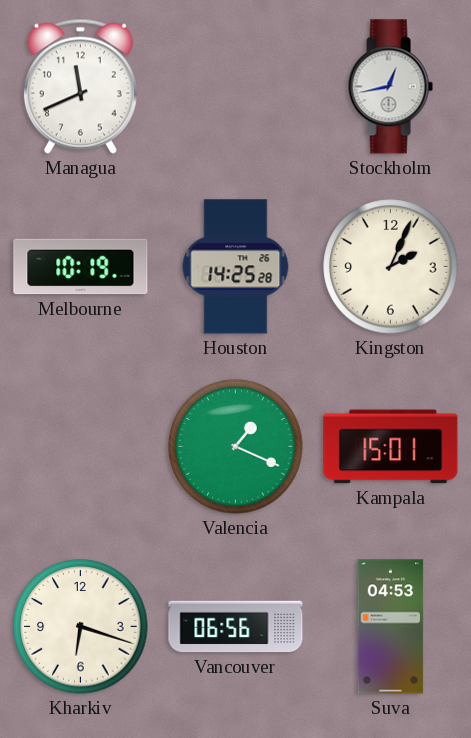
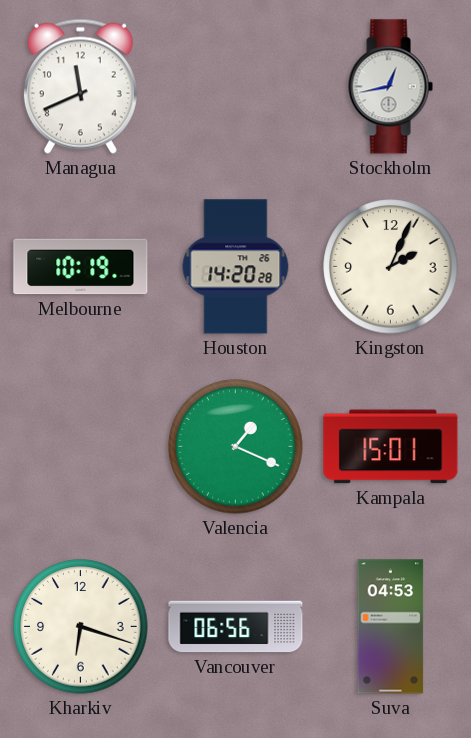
Houston: 14:25 -> 14:20 (236, 267)
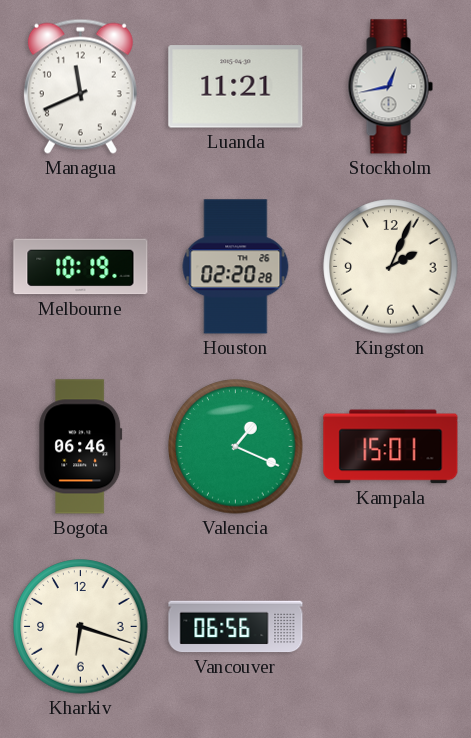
Luanda: none -> 11:21 (236, 87)
Houston: 14:20 -> 02:20 (236, 267)
Bogota: none -> 06:46 (81, 447)
Suva: 04:53 -> none (391, 627)
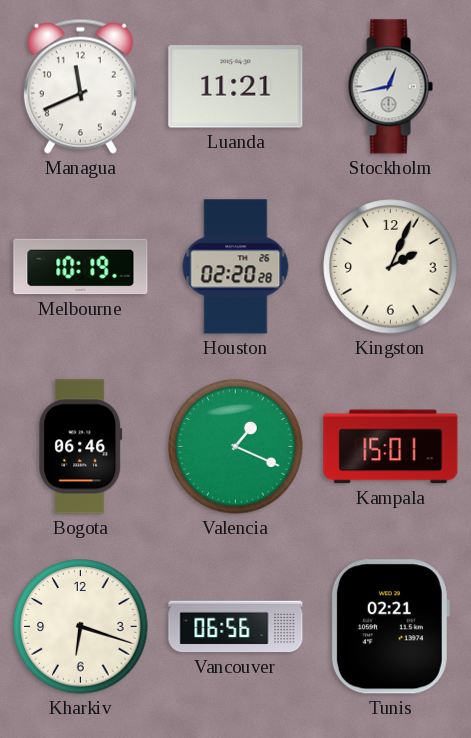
Tunis: none -> 02:21 (390, 627)
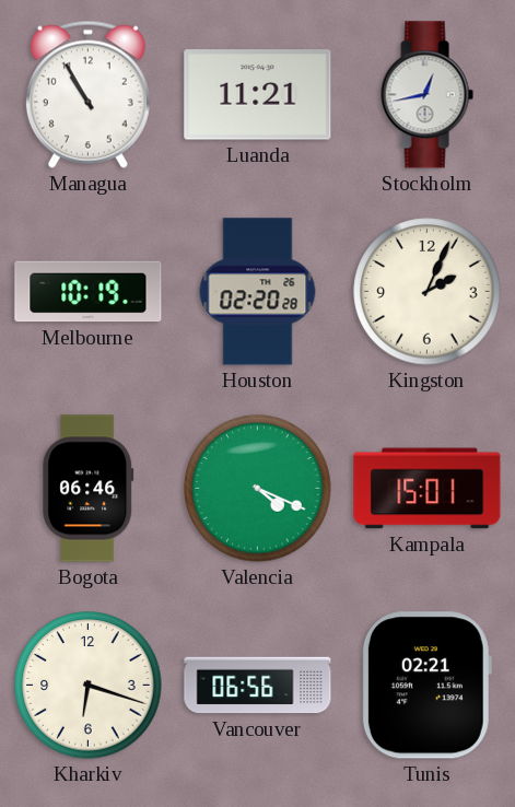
Managua: 11:41 -> 10:55 (87, 94)
Valencia: 1:19 -> 4:19 (258, 489)
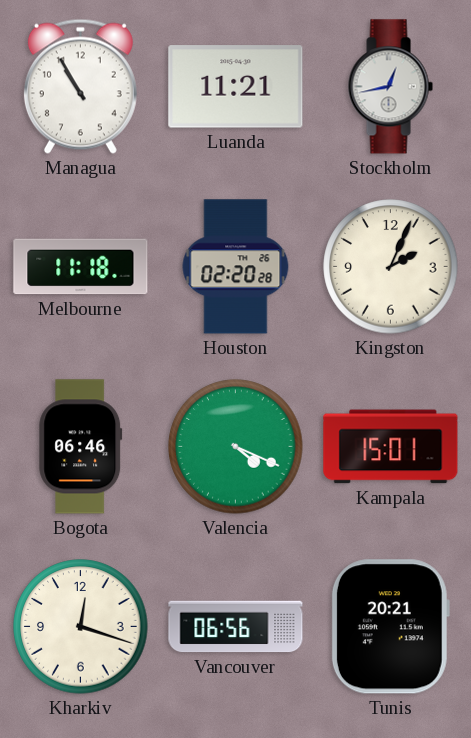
Melbourne: 10:19 -> 11:18 (81, 267)
Kharkiv: 6:18 -> 12:18 (81, 627)
Tunis: 02:21 -> 20:21 (390, 627)
